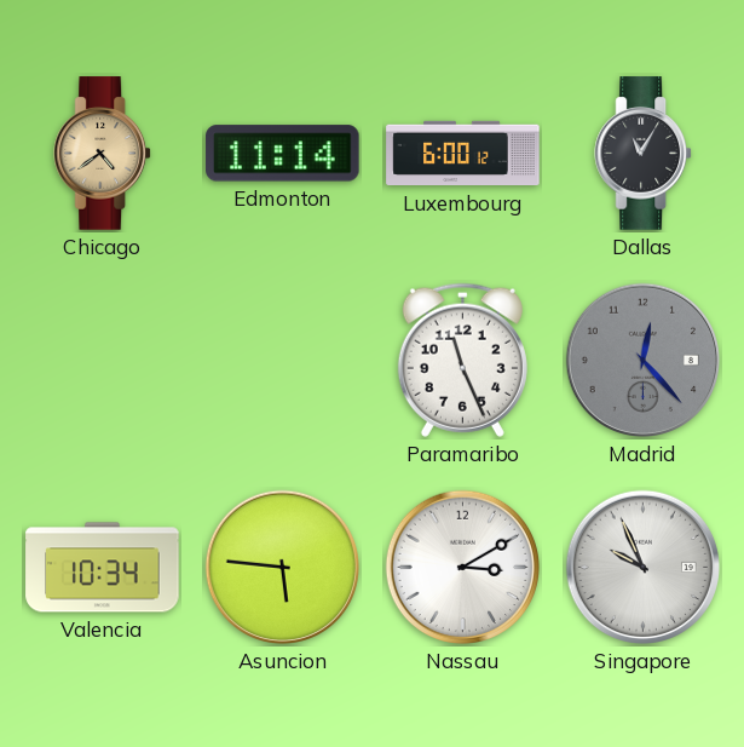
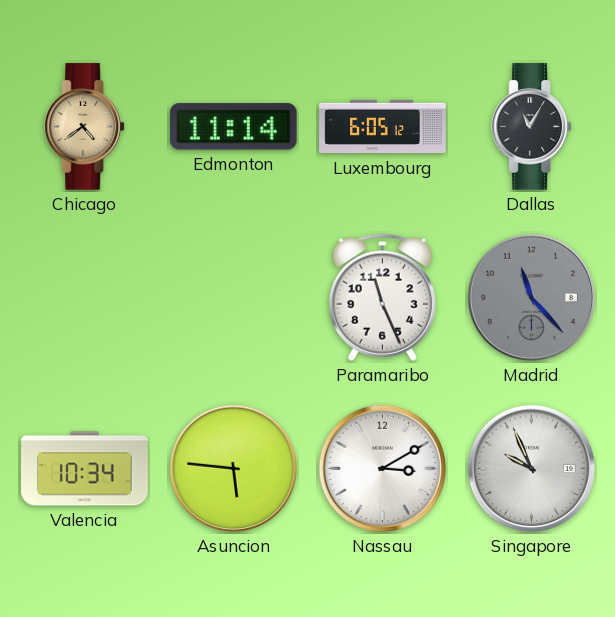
Luxembourg: 6:00 -> 6:05 (383, 127)
Madrid: 12:23 -> 11:23 (532, 298)
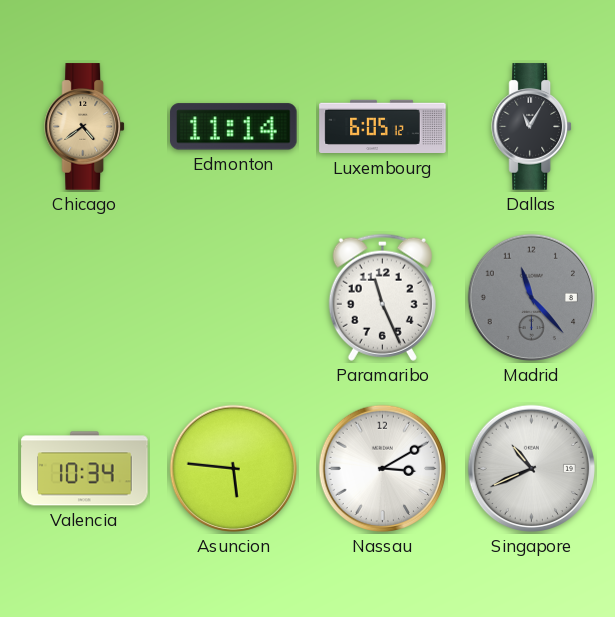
Singapore: 9:56 -> 10:41 (532, 469)
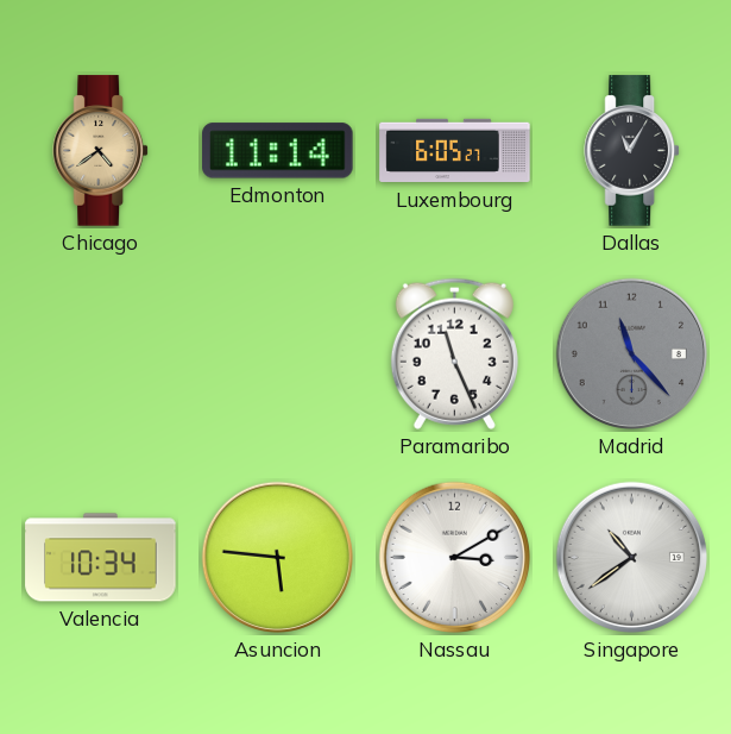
Luxembourg: 6:05:12 -> 6:05:27 (455, 151)
Singapore: 10:41 -> 10:39 (632, 558)
